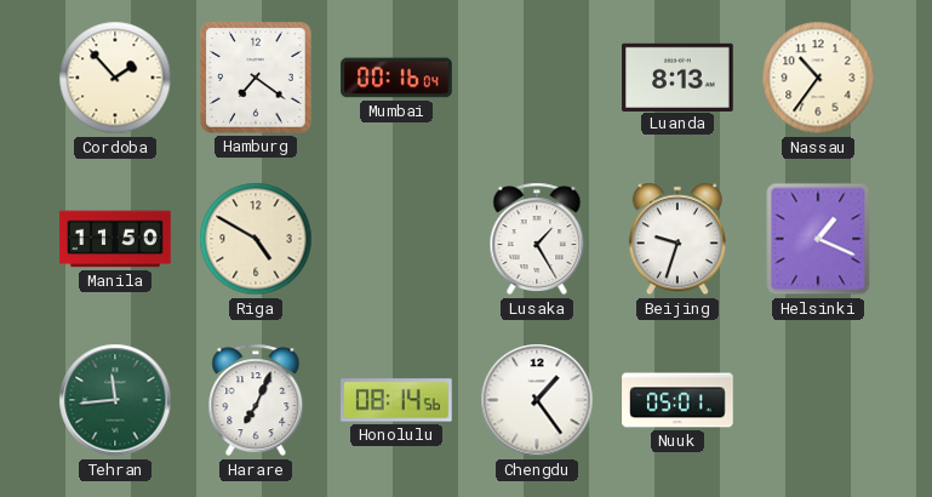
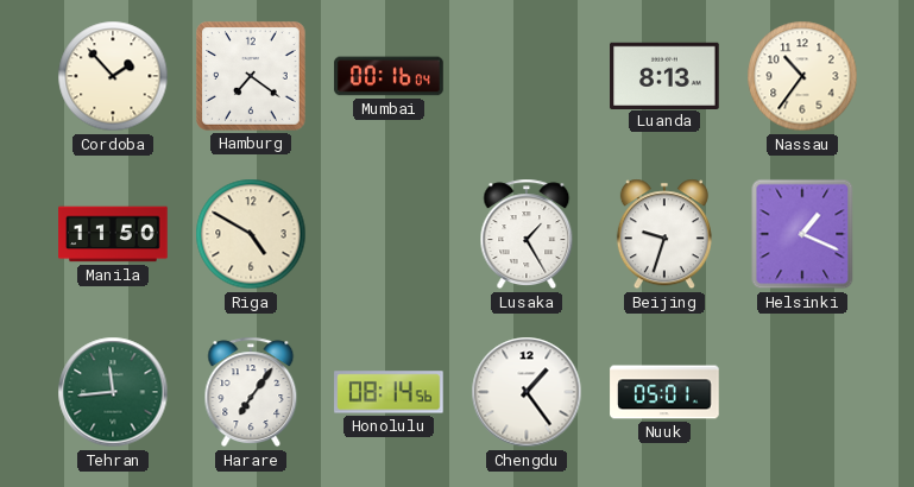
Harare: 7:04 -> 7:06 (251, 392)
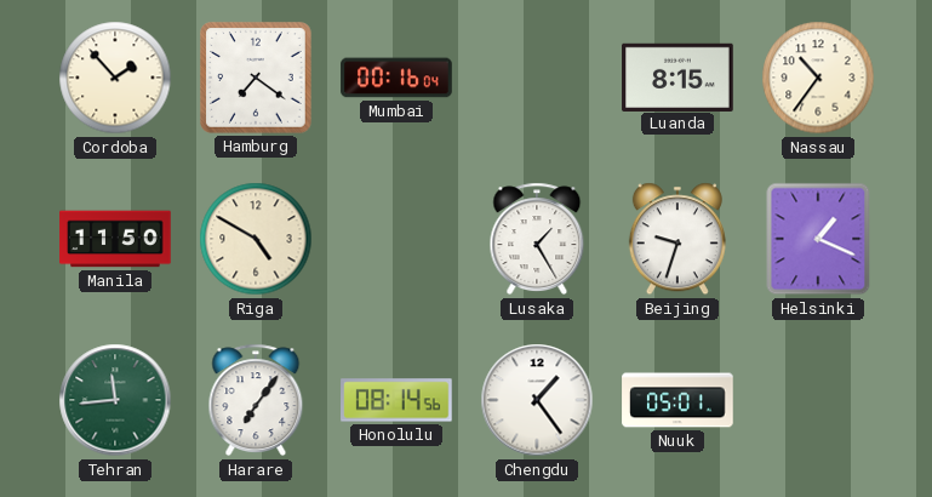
Luanda: 8:13 -> 8:15 (677, 76)
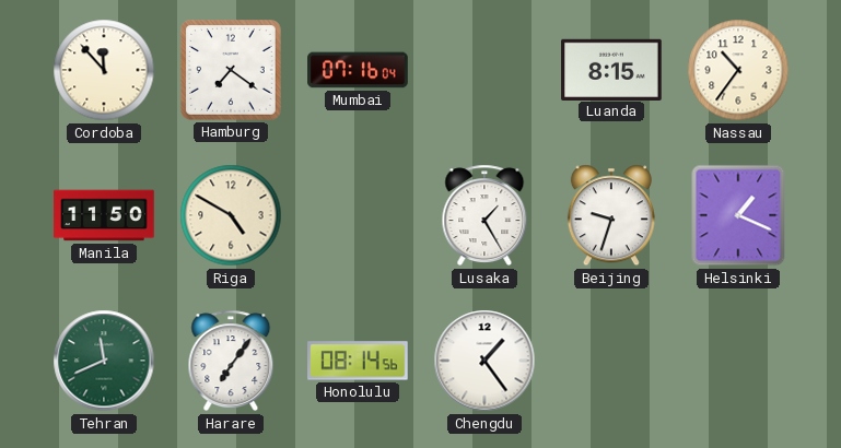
Cordoba: 1:53 -> 11:53 (104, 70)
Mumbai: 00:16 -> 07:16 (358, 70)
Tehran: 11:44 -> 11:41 (104, 361)
Nuuk: 05:01 -> none (677, 400)
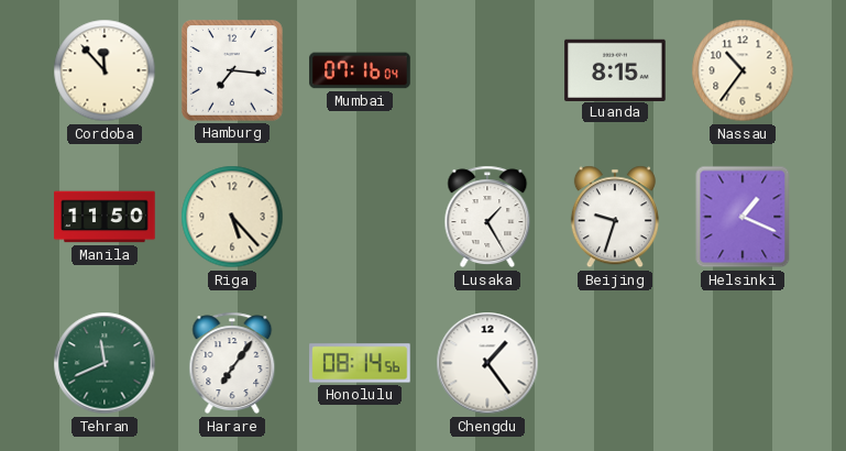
Hamburg: 7:21 -> 7:16 (232, 70)
Riga: 4:50 -> 5:23 (232, 217)
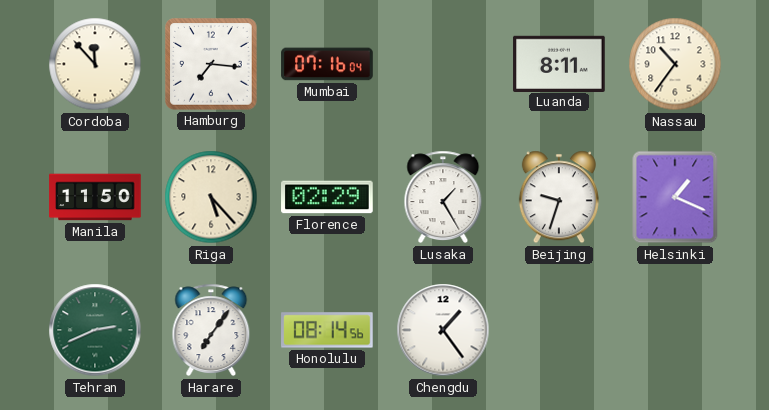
Luanda: 8:15 -> 8:11 (559, 63)
Florence: none -> 02:29 (327, 197)
Tehran: 11:41 -> 2:41 (95, 330)
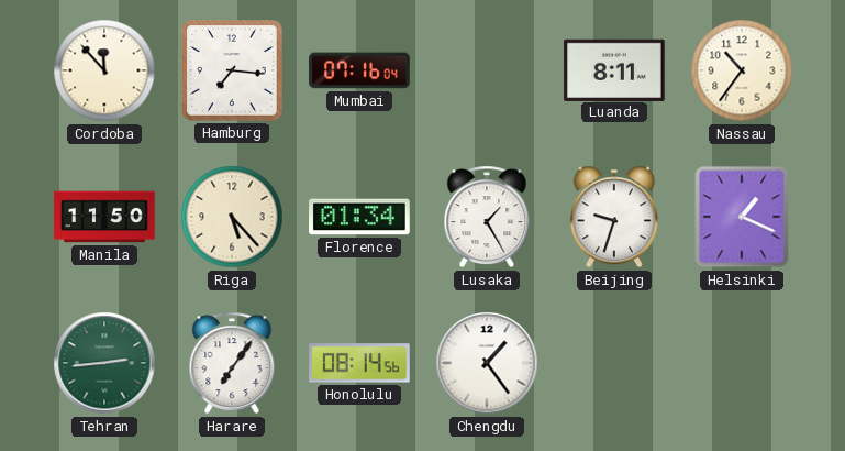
Florence: 02:29 -> 01:34 (359, 217)
Tehran: 2:41 -> 2:44 (104, 363)
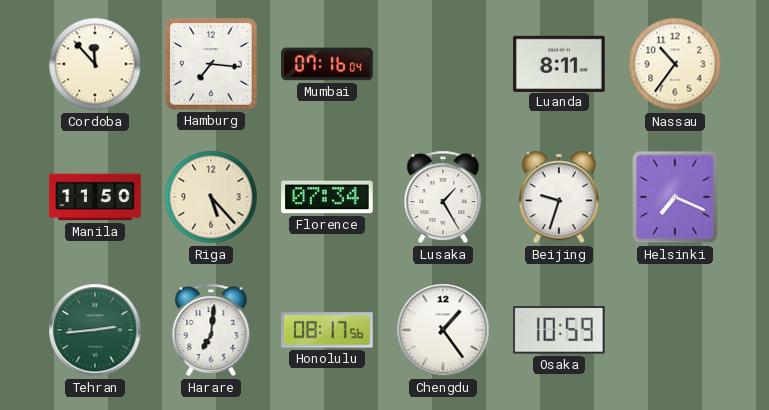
Florence: 01:34 -> 07:34 (327, 197)
Helsinki: 1:19 -> 7:19 (675, 197)
Harare: 7:06 -> 7:01 (211, 330)
Honolulu: 08:14 -> 08:17 (327, 330)
Osaka: none -> 10:59 (559, 330)
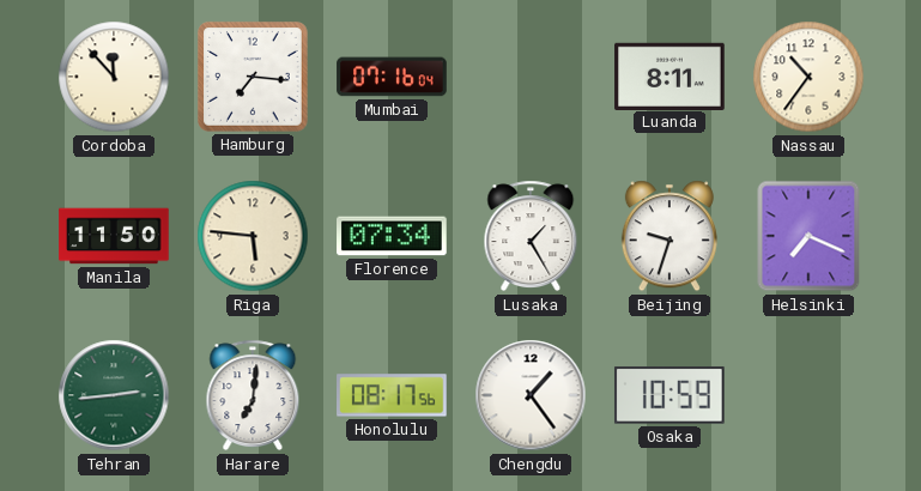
Riga: 5:23 -> 5:46 (253, 236)
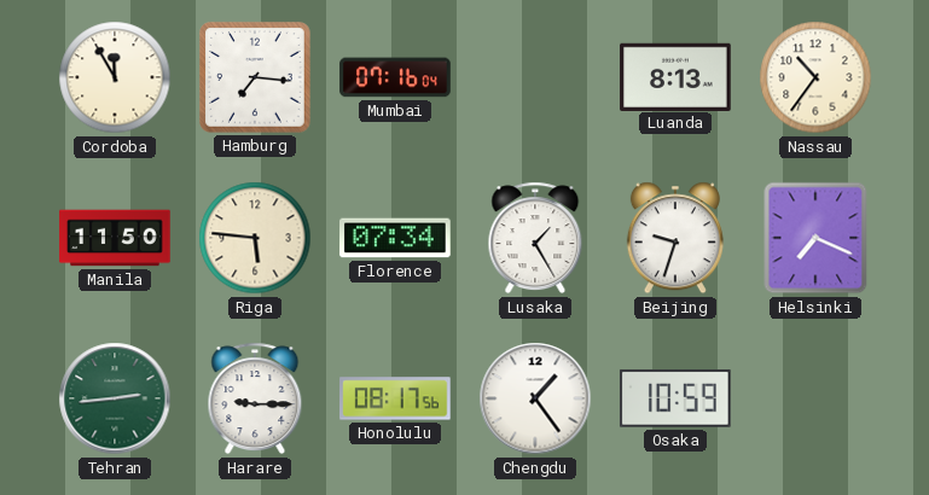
Cordoba: 11:53 -> 11:55 (115, 77)
Luanda: 8:11 -> 8:13 (675, 76)
Harare: 7:01 -> 9:15 (255, 398)
